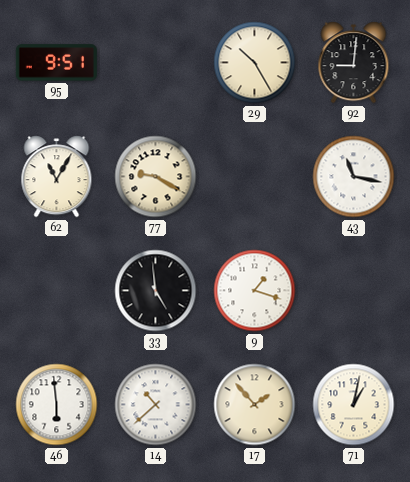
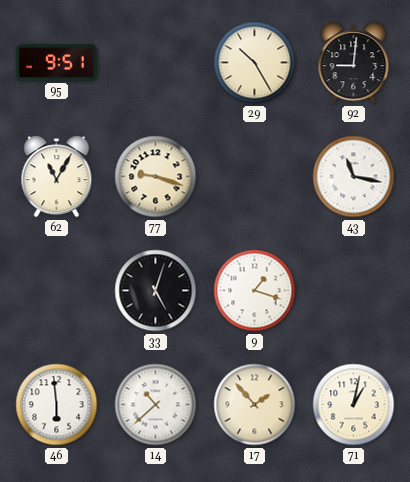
77: 9:20 -> 9:18 (156, 177)
33: 4:59 -> 5:03 (156, 291)
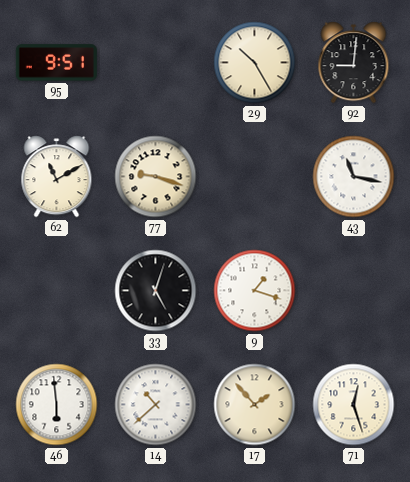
62: 11:05 -> 11:10 (57, 177)
71: 1:02 -> 12:27 (354, 405)
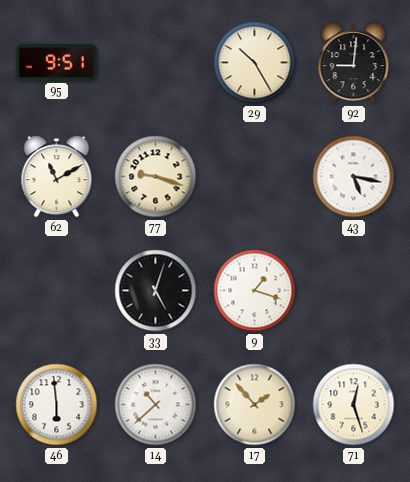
43: 11:17 -> 5:17 (354, 177)
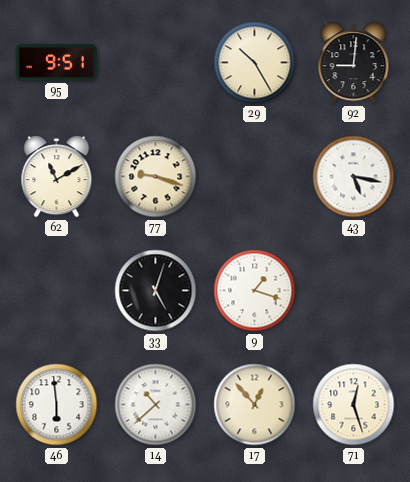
17: 1:53 -> 12:53 (255, 405)
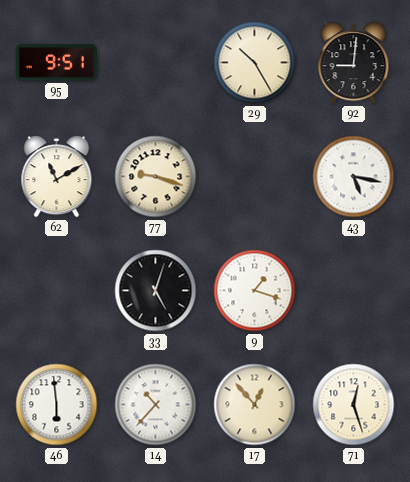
14: 10:38 -> 10:37 (156, 405)
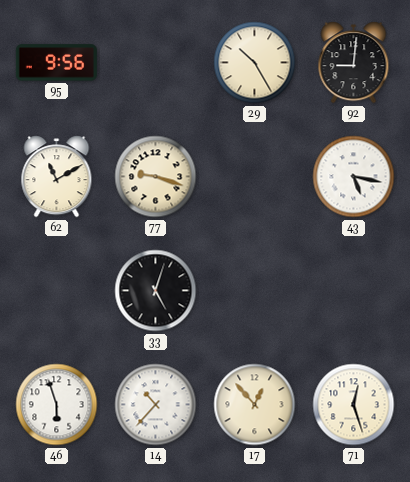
95: 9:51 -> 9:56 (56, 63)
9: 1:18 -> none (255, 291)
46: 5:59 -> 5:57 (57, 405)
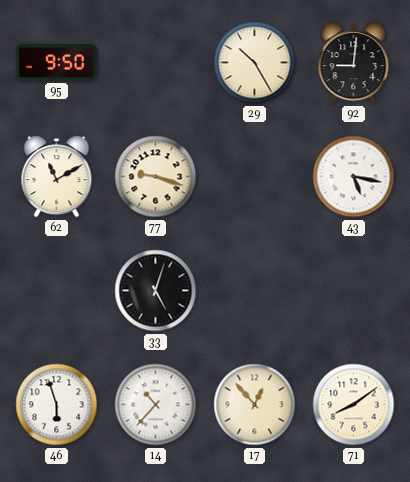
95: 9:56 -> 9:50 (56, 63)
71: 12:27 -> 8:09 (354, 405)
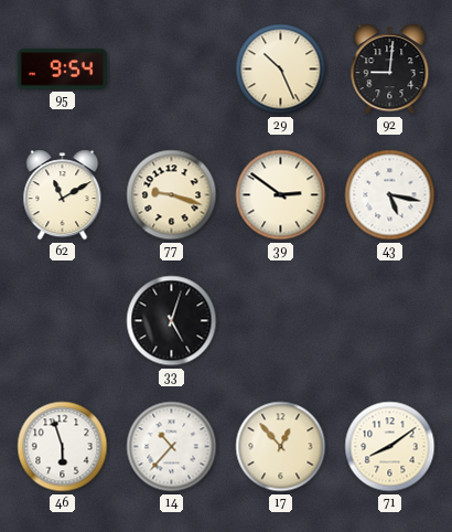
95: 9:50 -> 9:54 (62, 70)
29: 10:25 -> 10:26 (281, 70)
39: none -> 2:51 (281, 195)
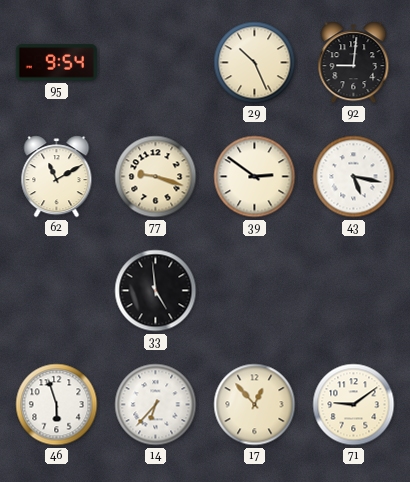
33: 5:03 -> 4:59 (156, 291)
14: 10:37 -> 6:37 (156, 405)
71: 8:09 -> 9:09 (354, 405)
